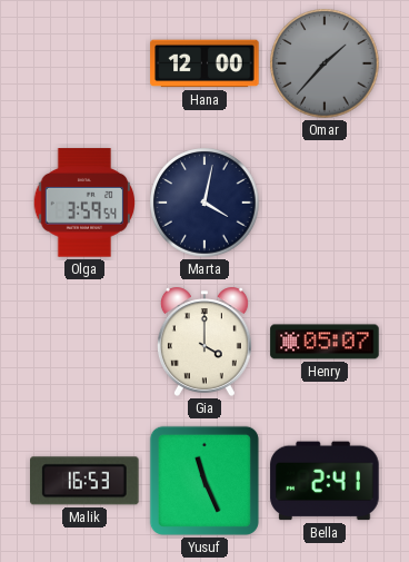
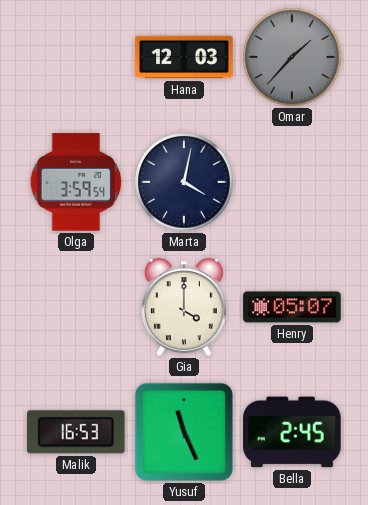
Hana: 12:00 -> 12:03 (184, 57)
Bella: 2:41 -> 2:45 (292, 432)
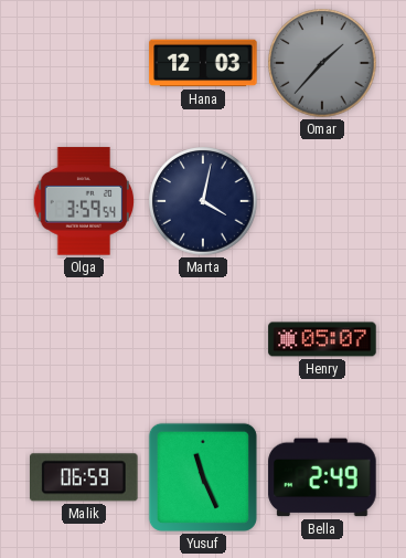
Gia: 4:00 -> none (184, 307)
Malik: 16:53 -> 06:59 (85, 477)
Bella: 2:45 -> 2:49 (322, 477)
